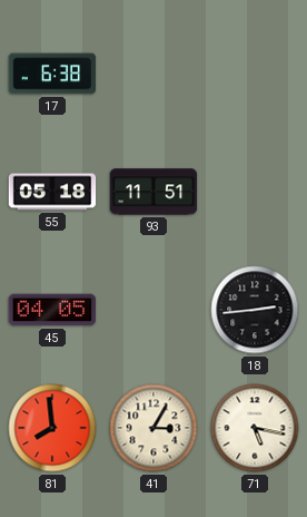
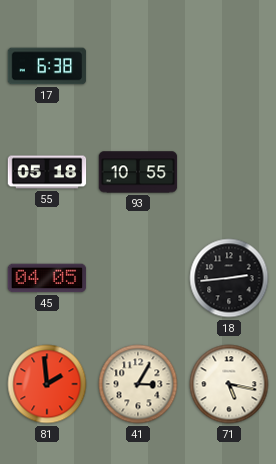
93: 11:51 -> 10:55 (138, 172)
81: 7:59 -> 1:59 (47, 384)
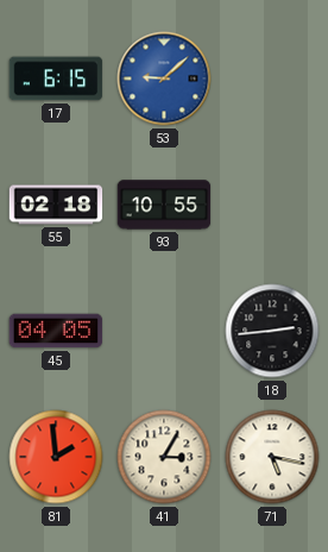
17: 6:38 -> 6:15 (56, 79)
53: none -> 9:08 (164, 79)
55: 05:18 -> 02:18 (56, 205)
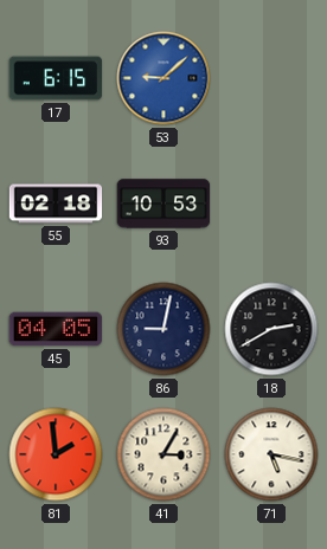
93: 10:55 -> 10:53 (163, 204)
86: none -> 9:02 (163, 329)
18: 2:44 -> 2:40 (271, 329)
